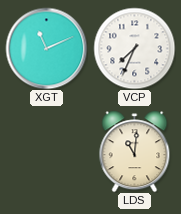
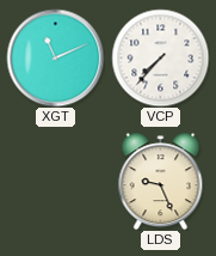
VCP: 7:34 -> 7:37 (160, 57)
LDS: 11:01 -> 9:26 (161, 181)
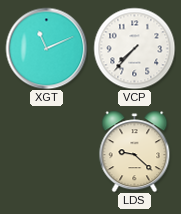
LDS: 9:26 -> 9:22 (135, 151)
